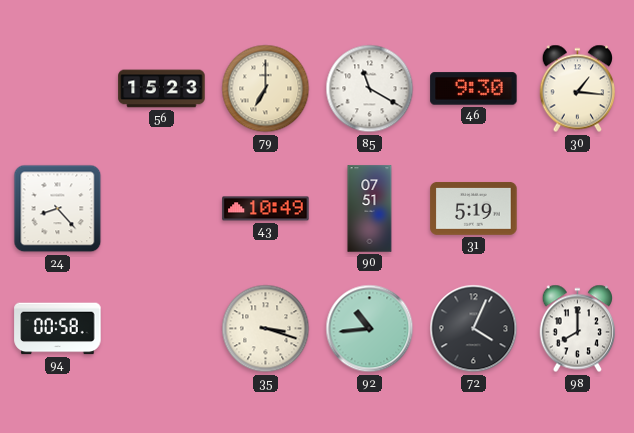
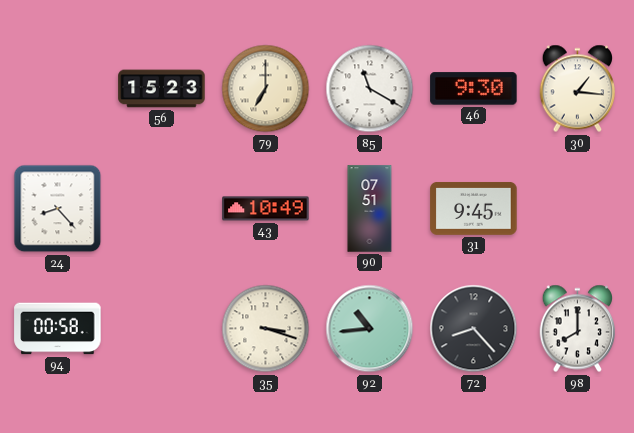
31: 5:19 -> 9:45 (474, 209)
72: 4:04 -> 8:23 (474, 329)
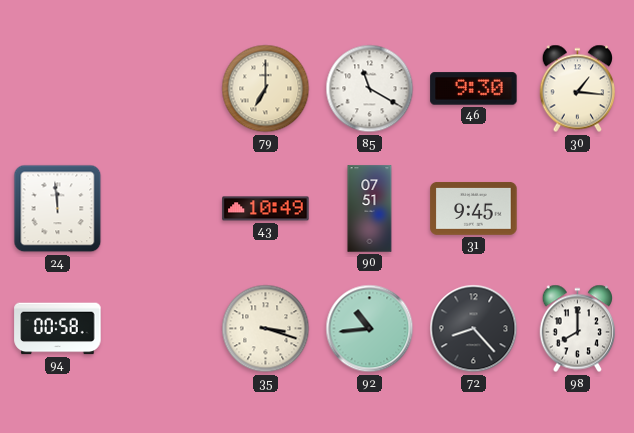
56: 15:23 -> none (162, 89)
24: 8:23 -> 11:59 (58, 209)
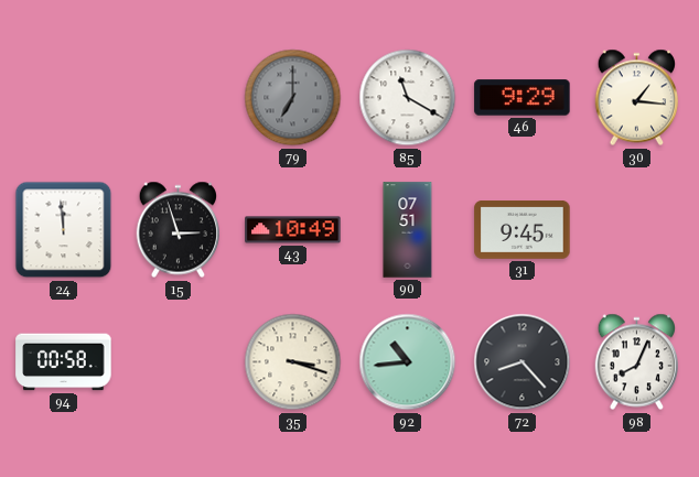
79 dial: cream -> grey (293, 98)
46: 9:30 -> 9:29 (523, 98)
15: none -> 2:57 (179, 230)
98: 8:00 -> 8:04 (637, 362)
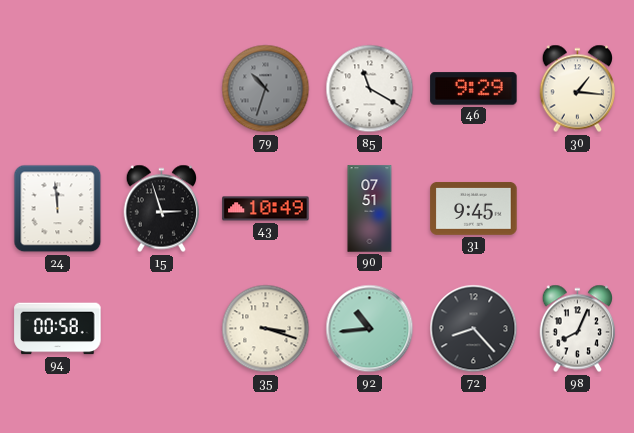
79: 7:00 -> 10:33 (266, 89)
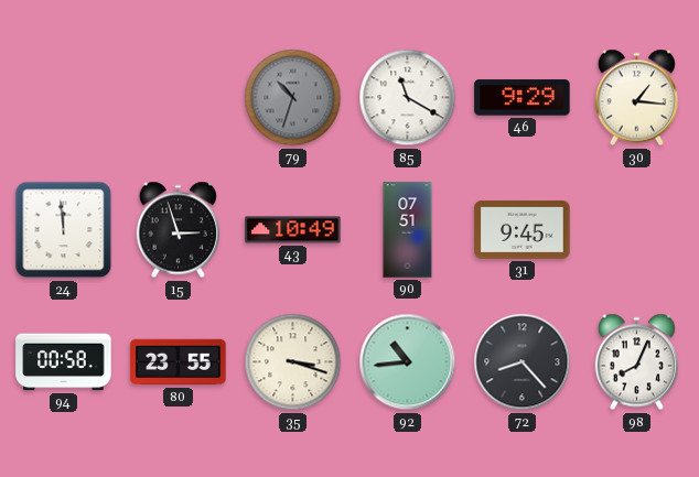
80: none -> 23:55 (179, 362)
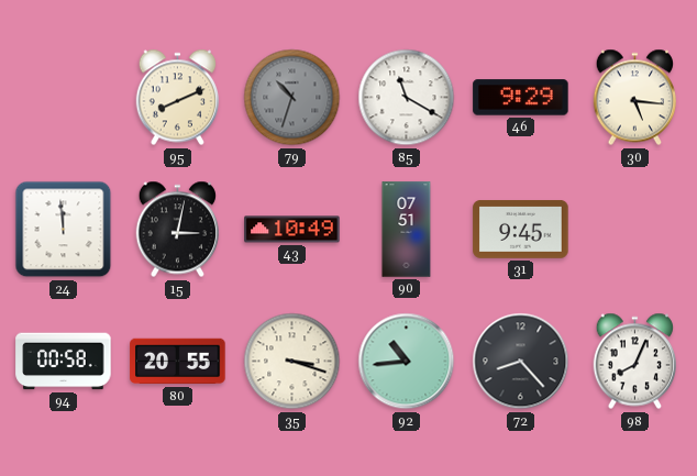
95: none -> 8:11 (178, 98)
30: 1:16 -> 5:16 (635, 98)
15: 2:57 -> 3:02 (178, 230)
80: 23:55 -> 20:55 (178, 362)
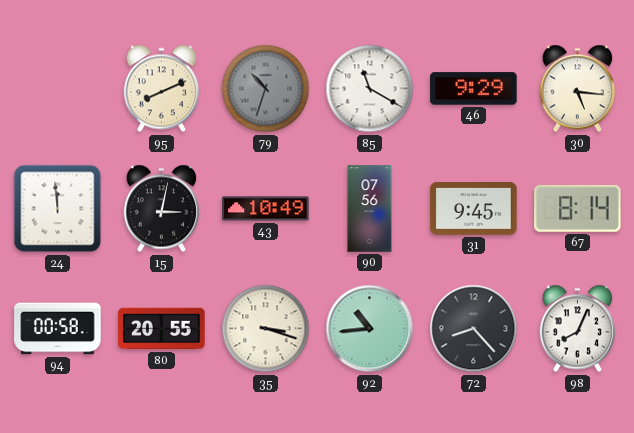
90: 07:51 -> 07:56 (370, 209)
67: none -> 8:14 (578, 208)
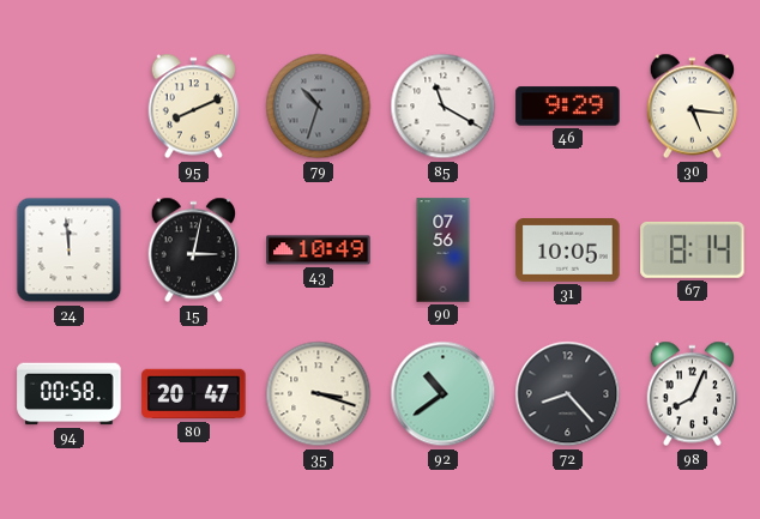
31: 9:45 -> 10:05 (568, 251)
80: 20:55 -> 20:47 (194, 394)
92: 10:44 -> 10:39 (444, 394)
